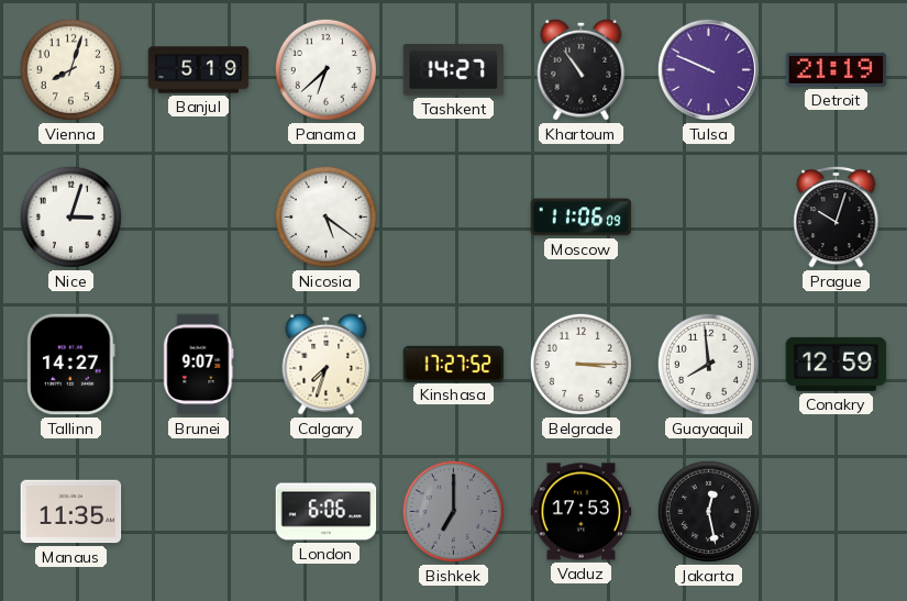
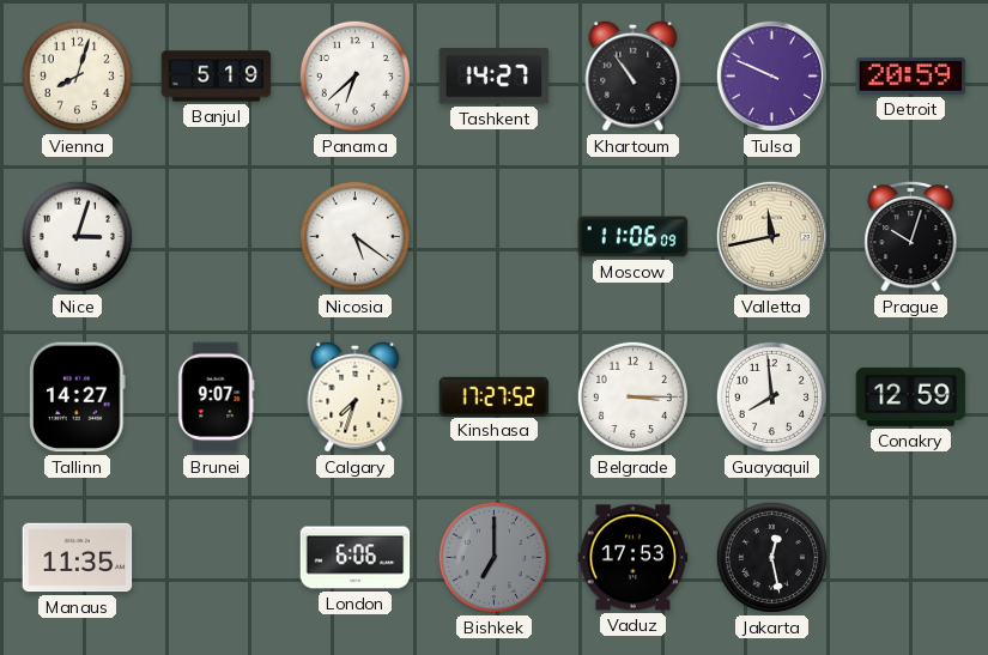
Detroit: 21:19 -> 20:59 (911, 75)
Valletta: none -> 11:43 (771, 236)
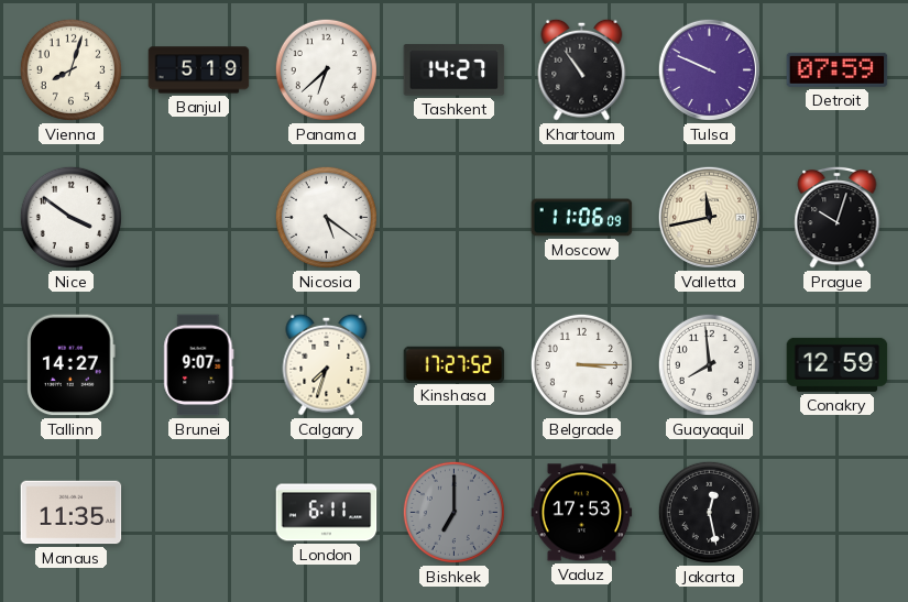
Detroit: 20:59 -> 07:59 (838, 69)
Nice: 3:03 -> 3:51 (70, 217)
London: 6:06 -> 6:11 (327, 513)
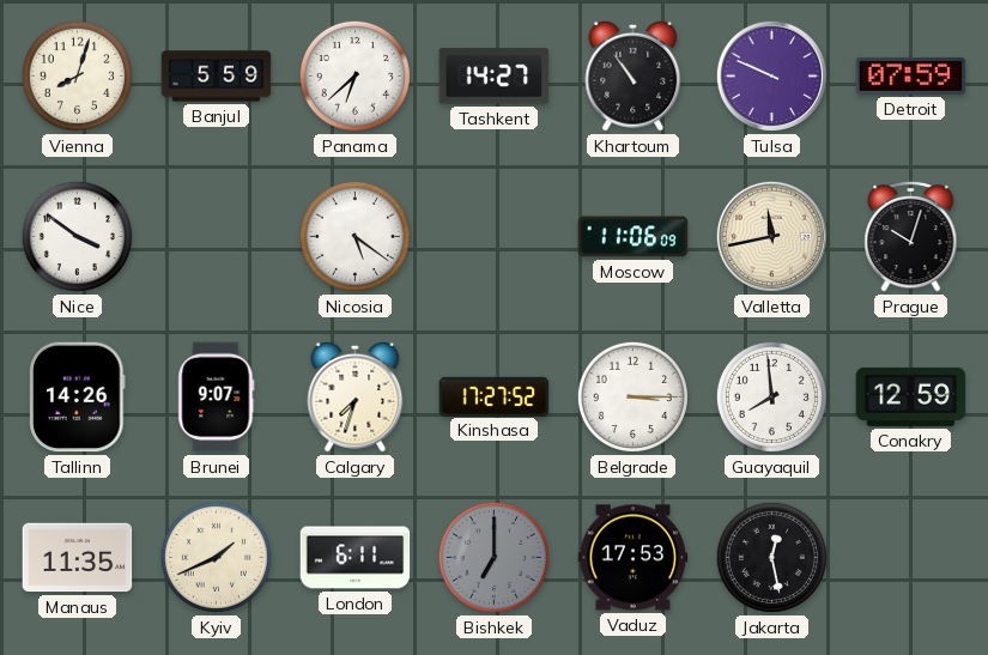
Banjul: 5:19 -> 5:59 (217, 77)
Tallinn: 14:27 -> 14:26 (78, 398)
Kyiv: none -> 1:41 (216, 557)
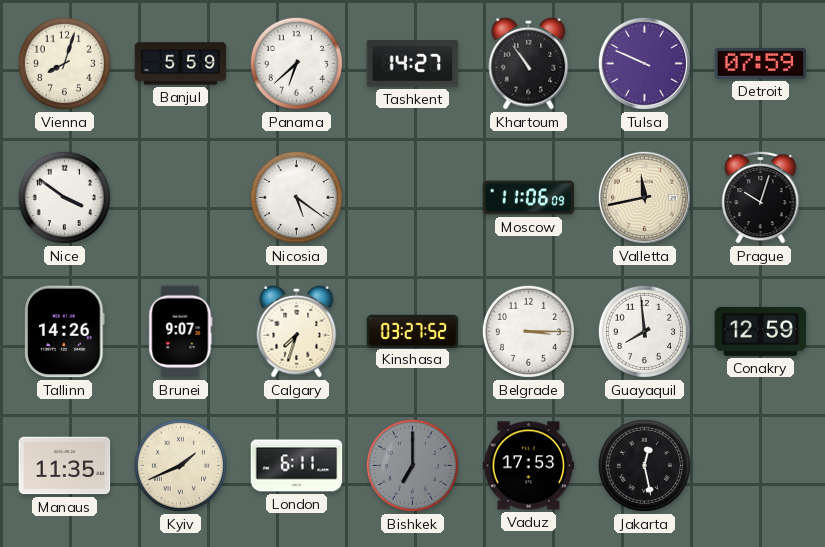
Kinshasa: 17:27 -> 03:27 (413, 331)
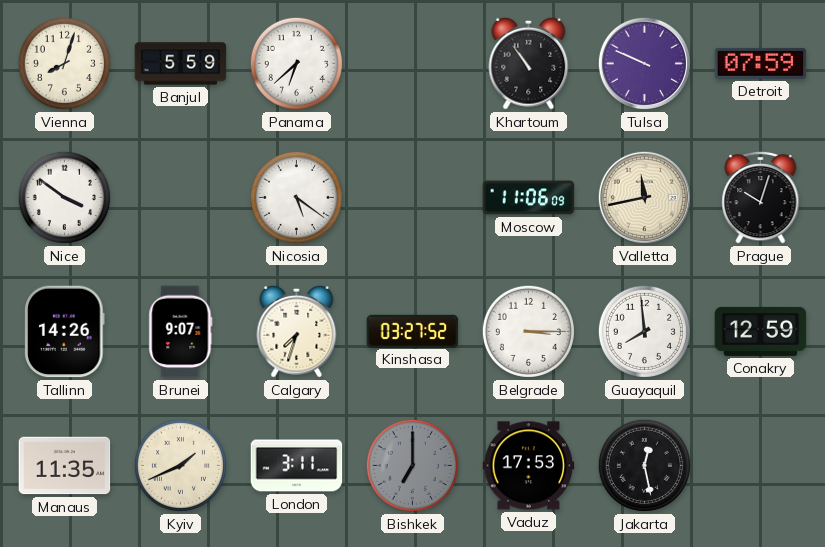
Tashkent: 14:27 -> none (413, 64)
London: 6:11 -> 3:11 (297, 466)
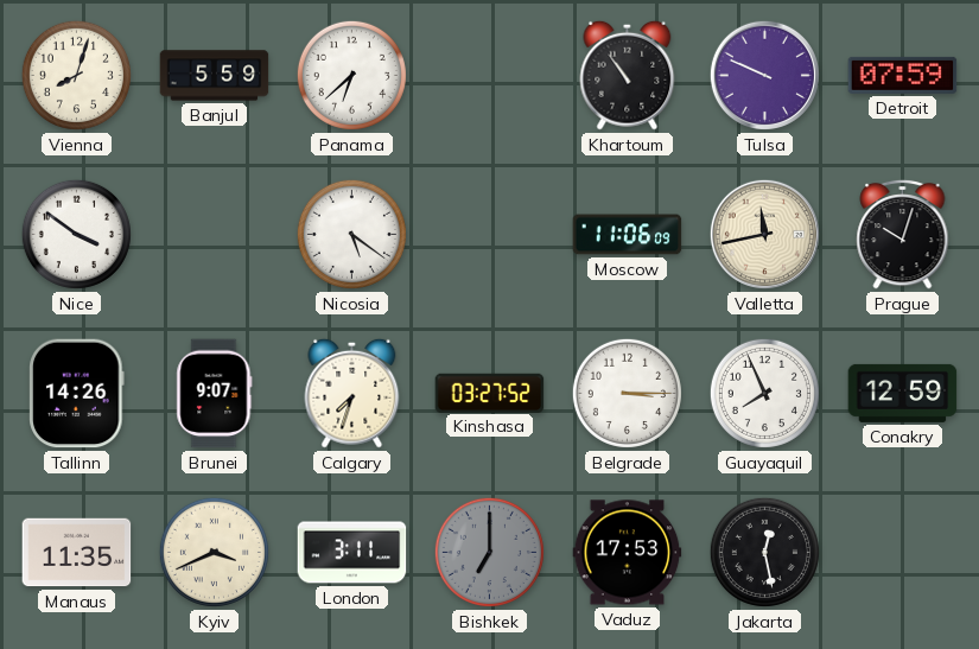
Guayaquil: 7:59 -> 7:56 (764, 393)
Kyiv: 1:41 -> 3:41 (214, 552)
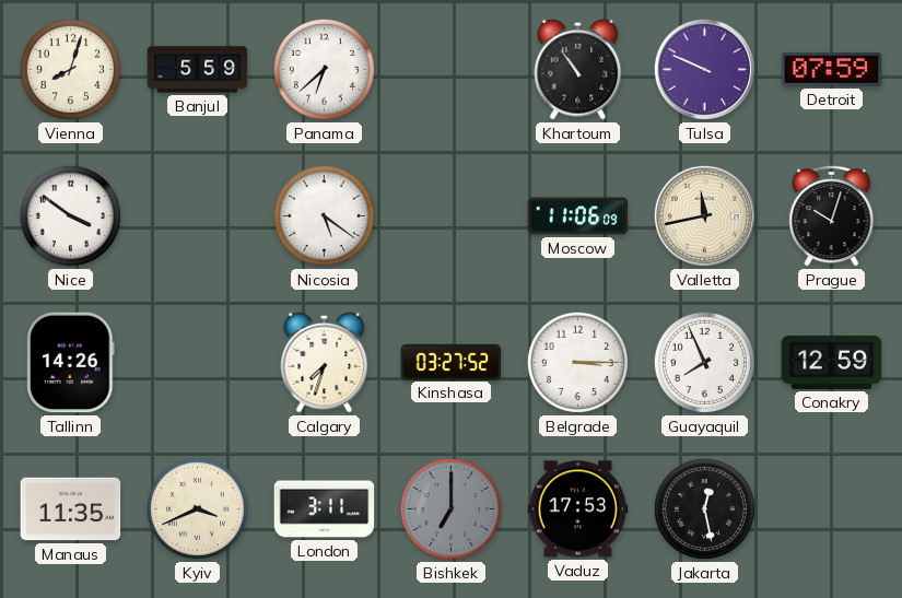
Brunei: 9:07 -> none (215, 394)
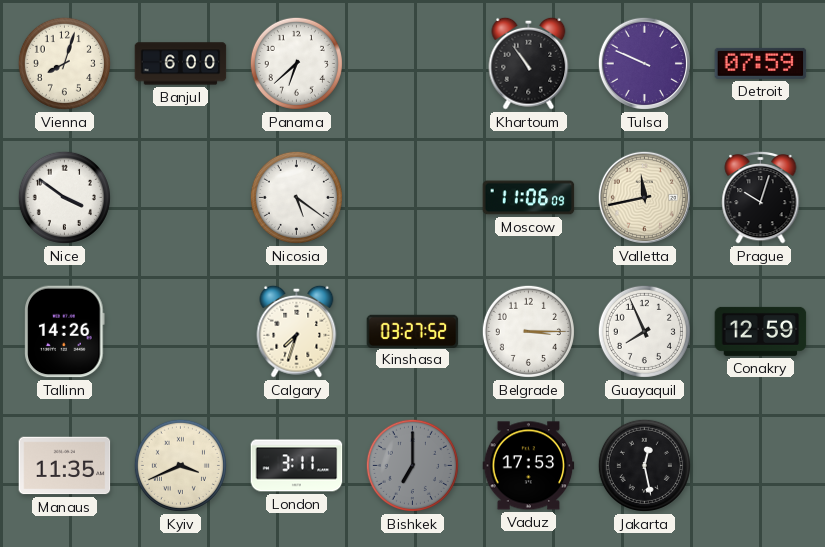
Banjul: 5:59 -> 6:00 (181, 64)
